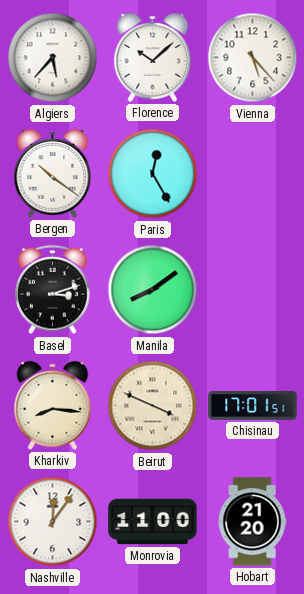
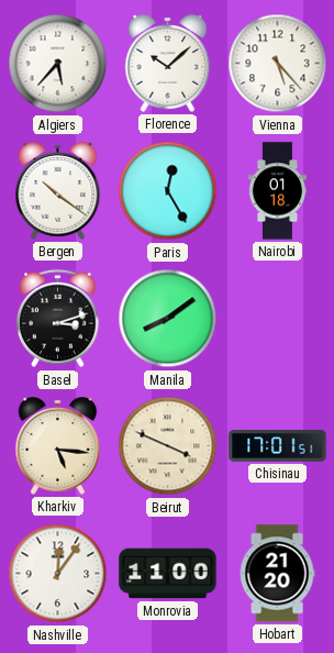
Nairobi: none -> 01:18 (277, 191)
Kharkiv: 8:16 -> 5:16 (58, 445)
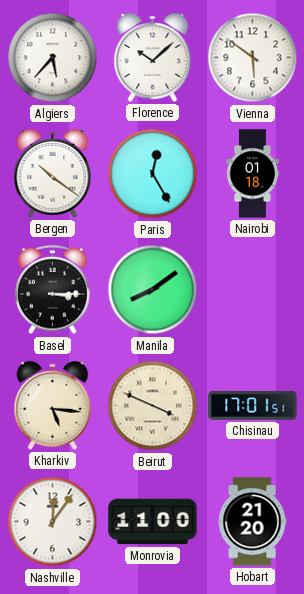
Vienna: 5:23 -> 5:51 (253, 58)
Basel: 3:12 -> 3:15 (53, 290)
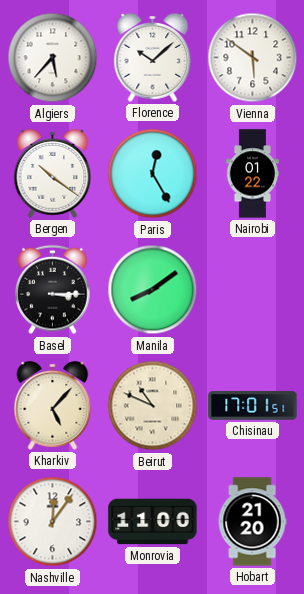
Nairobi: 01:18 -> 01:22 (252, 174)
Kharkiv: 5:16 -> 5:07 (53, 405)
Beirut: 3:49 -> 10:49 (153, 406)
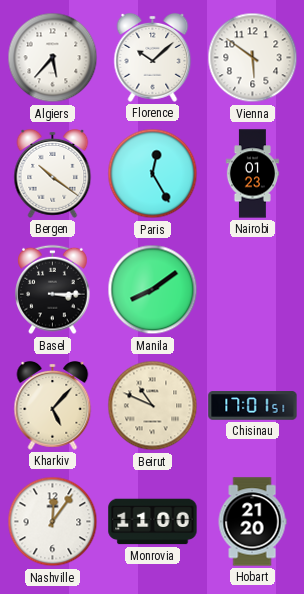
Nairobi: 01:22 -> 01:23 (252, 174)
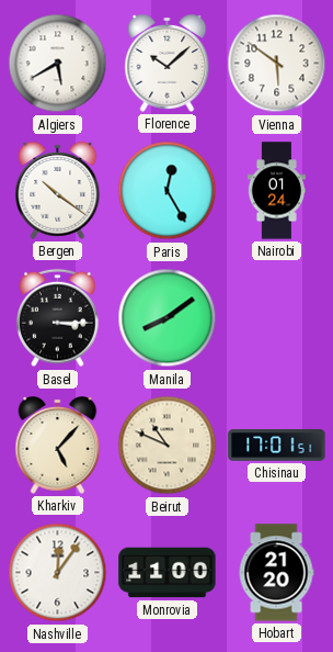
Algiers: 5:37 -> 5:40 (58, 64)
Nairobi: 01:23 -> 01:24 (276, 191)
